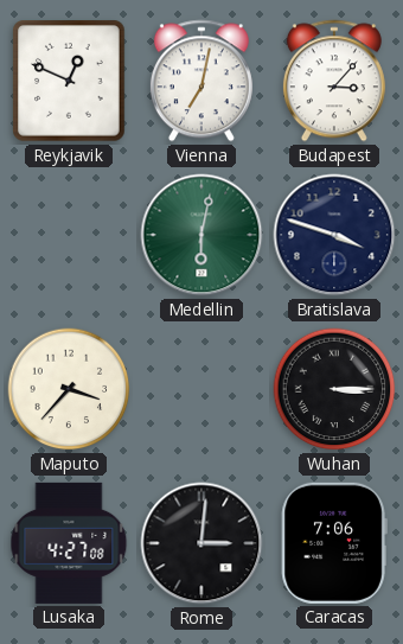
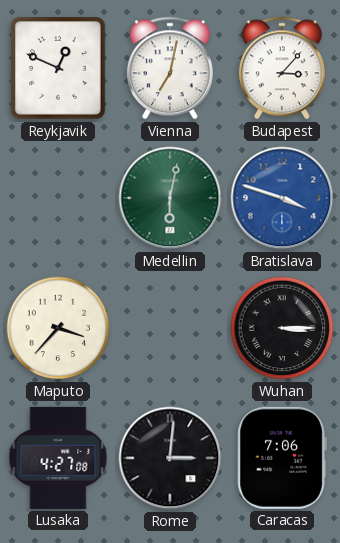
Bratislava dial: navy -> blue (282, 198)
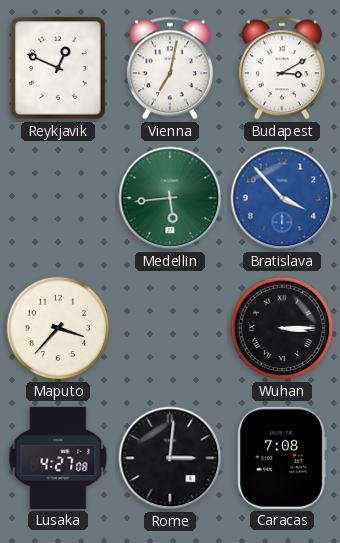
Budapest: 3:07 -> 3:10 (282, 68)
Medellin: 6:02 -> 5:44 (170, 198)
Bratislava: 3:48 -> 3:53 (282, 198)
Caracas: 7:06 -> 7:08 (282, 458)
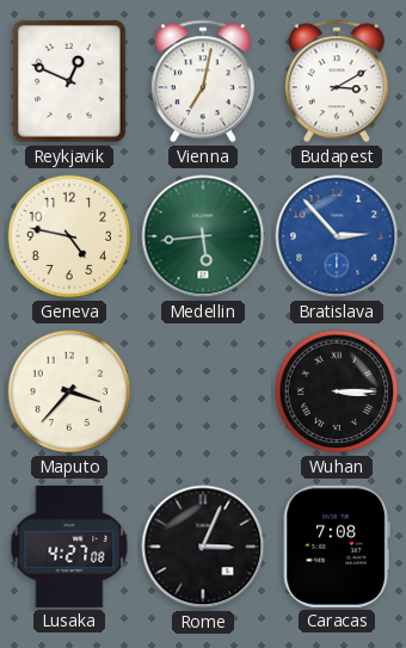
Geneva: none -> 4:47 (69, 236)
Bratislava: 3:53 -> 2:53 (337, 236)
Rome: 3:01 -> 3:04 (203, 547)
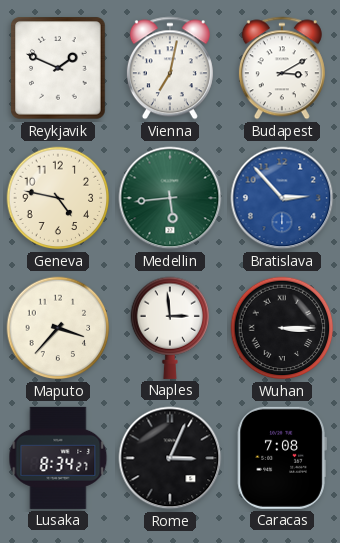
Reykjavik: 12:49 -> 1:49 (58, 68)
Naples: none -> 2:59 (170, 328)
Lusaka: 4:27 -> 8:34 (58, 458)
